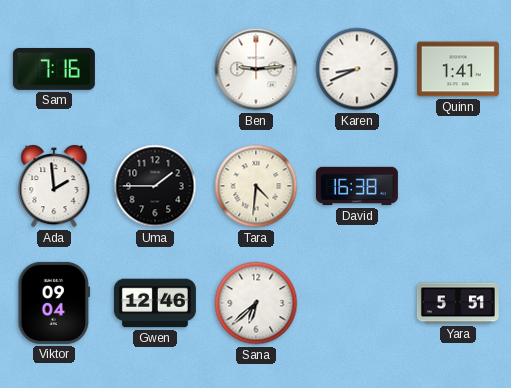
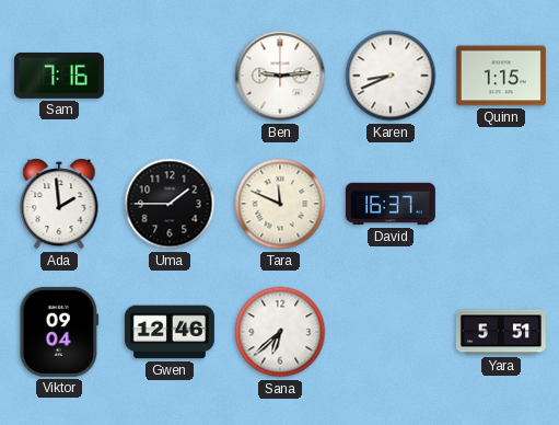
Quinn: 1:41 -> 1:15 (501, 76)
Tara: 4:31 -> 11:49 (280, 204)
David: 16:38 -> 16:37 (391, 204)
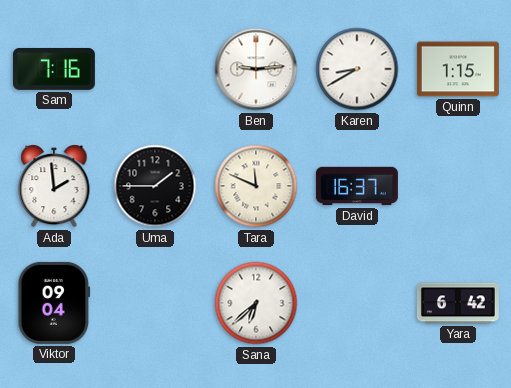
Karen: 8:41 -> 8:40 (357, 69)
Gwen: 12:46 -> none (170, 332)
Yara: 5:51 -> 6:42 (458, 303)
